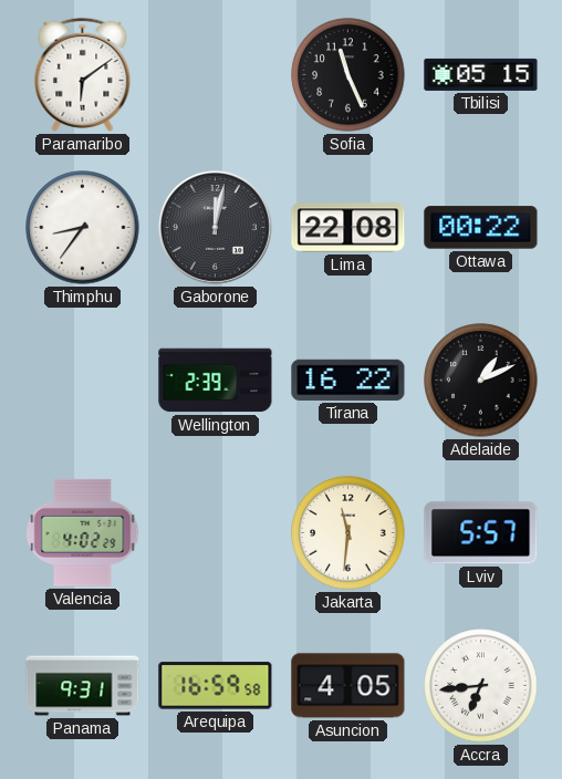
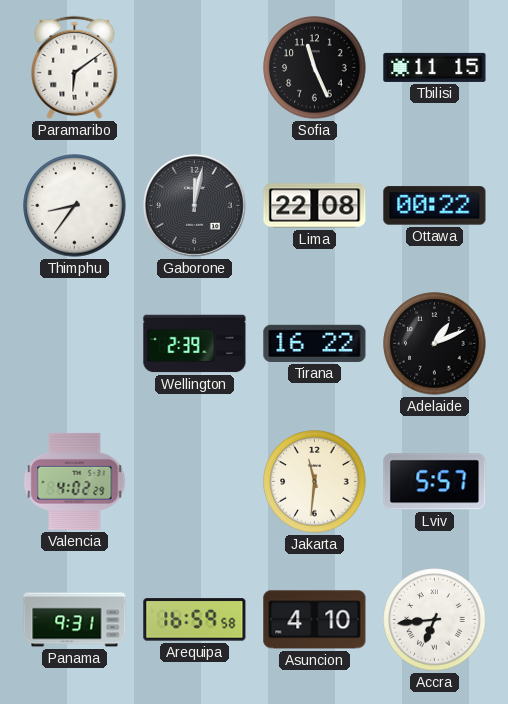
Tbilisi: 05:15 -> 11:15 (435, 67)
Asuncion: 4:05 -> 4:10 (315, 620)
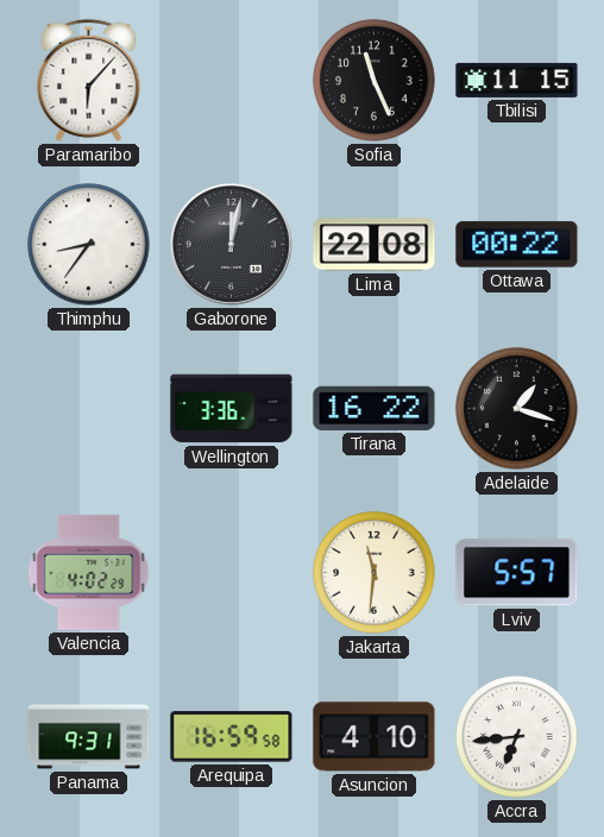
Paramaribo: 6:09 -> 6:07 (89, 80)
Wellington: 2:39 -> 3:36 (232, 409)
Adelaide: 1:11 -> 1:18 (517, 409)
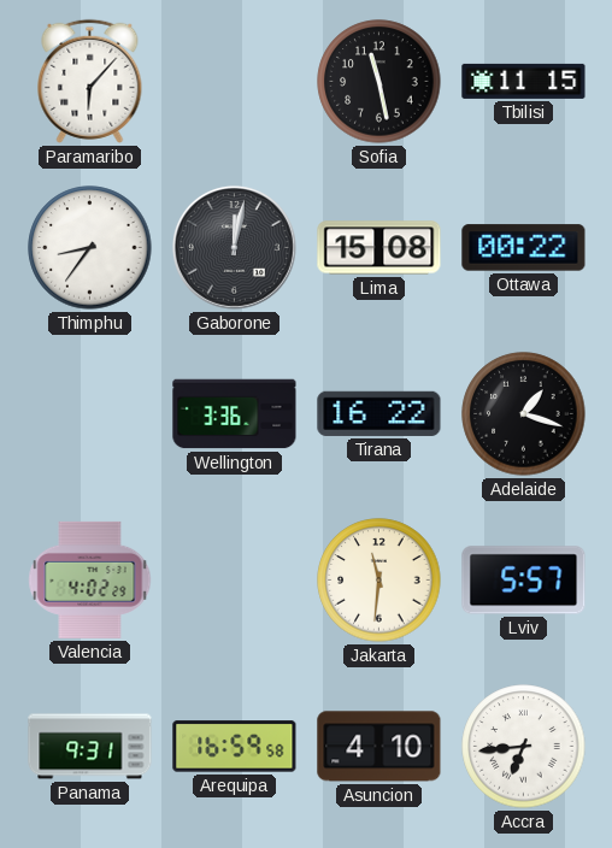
Sofia: 11:26 -> 11:28 (379, 82)
Lima: 22:08 -> 15:08 (379, 248)
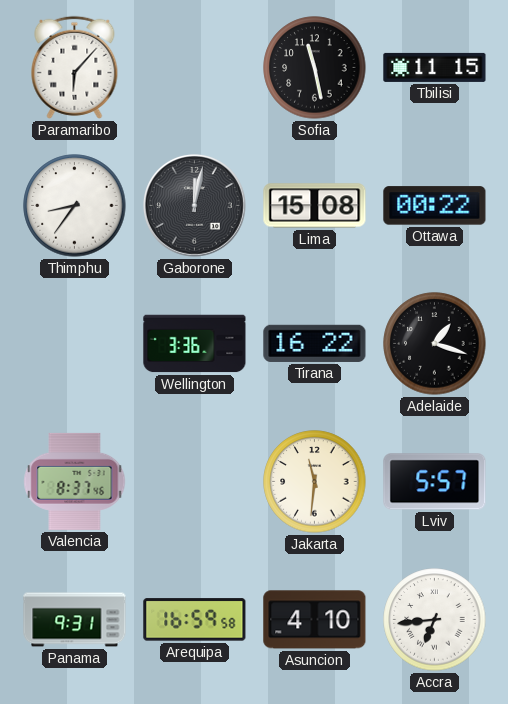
Valencia: 4:02 -> 8:37 (75, 481)
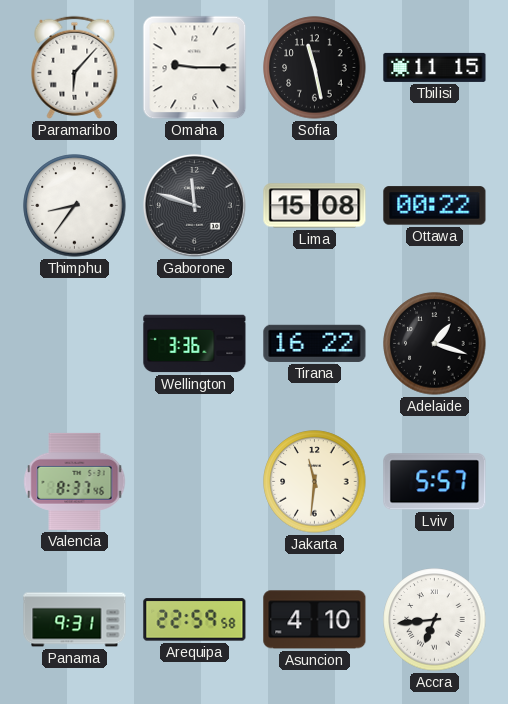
Omaha: none -> 9:15 (195, 68)
Gaborone: 12:02 -> 11:48 (194, 205)
Arequipa: 16:59 -> 22:59 (195, 620)
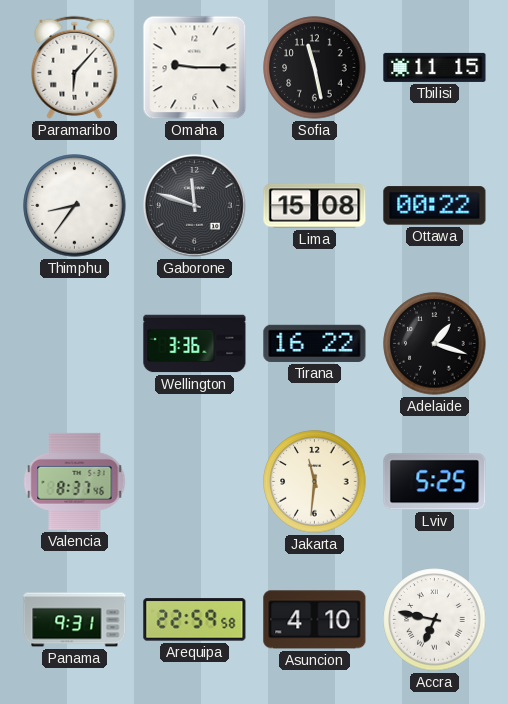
Lviv: 5:57 -> 5:25 (435, 482)
Accra: 6:44 -> 6:47 (435, 620)
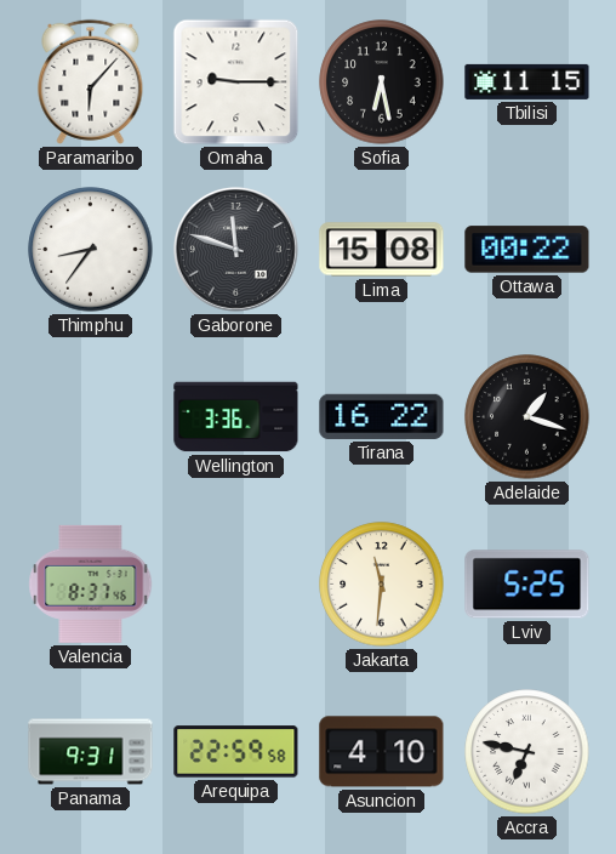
Sofia: 11:28 -> 6:28 (382, 82)
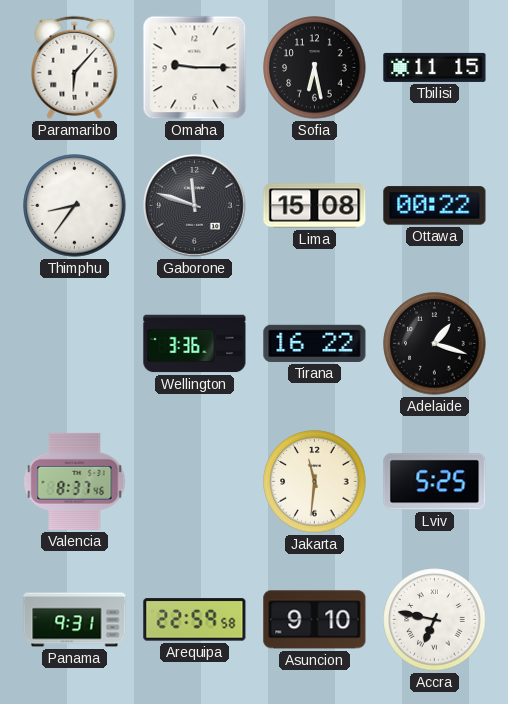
Asuncion: 4:10 -> 9:10 (315, 620)
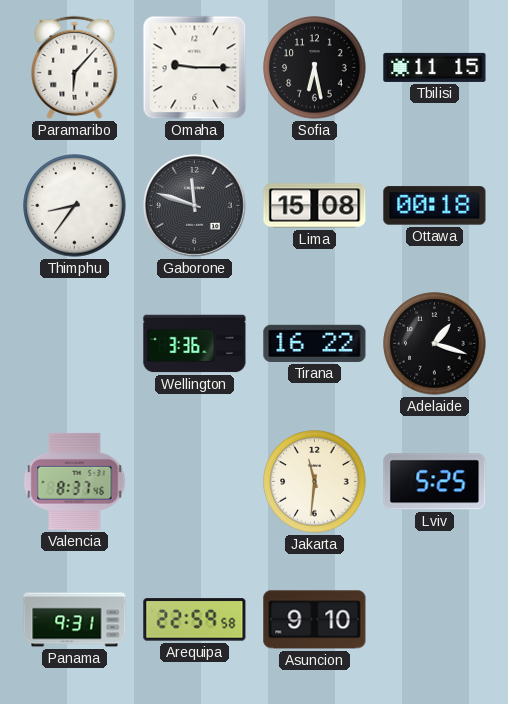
Ottawa: 00:22 -> 00:18 (435, 206)
Accra: 6:47 -> none (435, 620)
